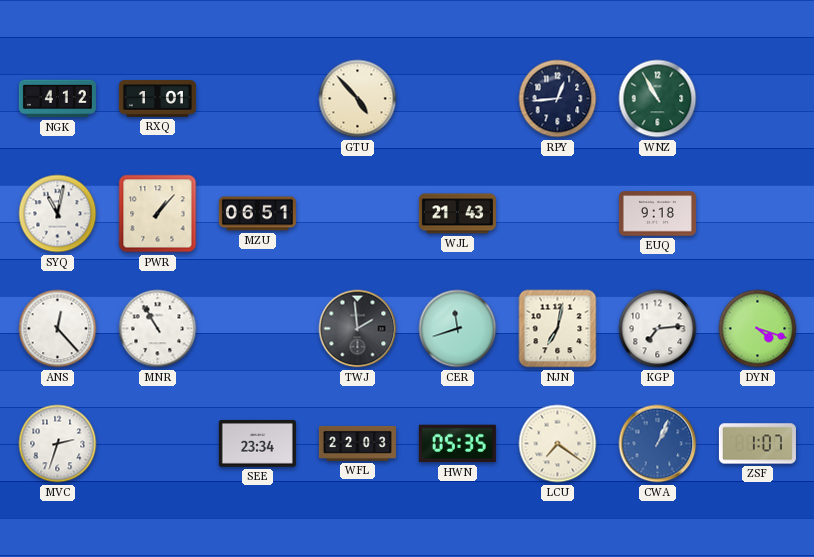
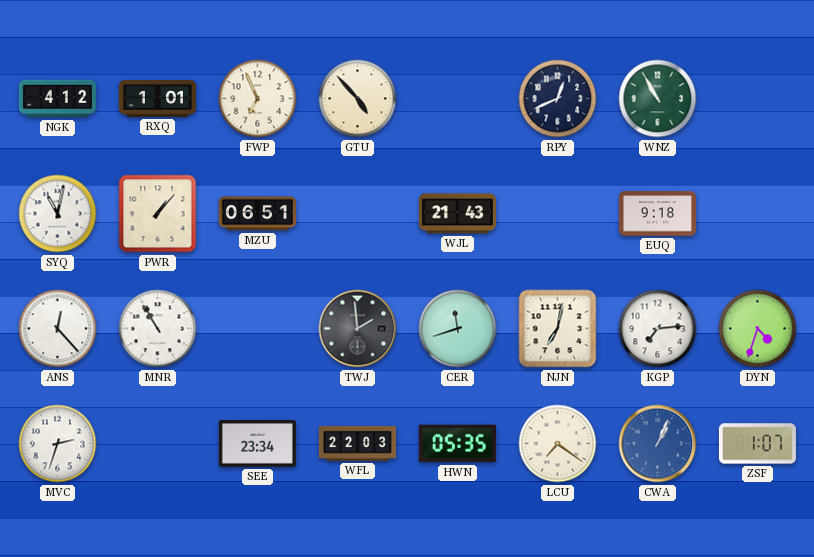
FWP: none -> 6:56 (258, 99)
RPY: 12:44 -> 12:41 (558, 99)
DYN: 4:18 -> 4:33 (758, 329)
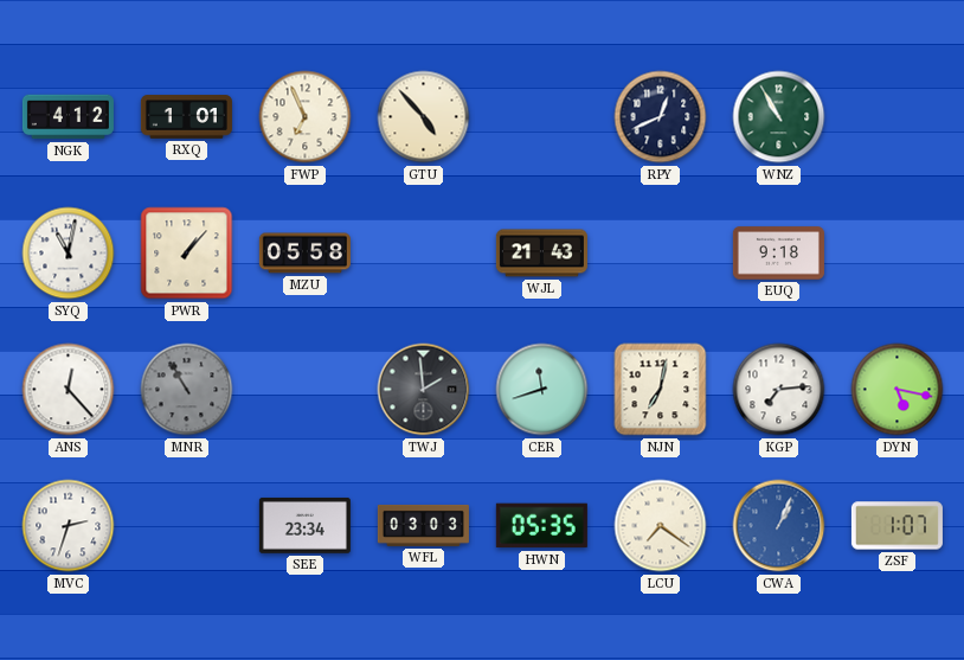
MZU: 06:51 -> 05:58 (304, 254)
MNR dial: white -> grey (187, 390)
DYN: 4:33 -> 5:17 (898, 390)
WFL: 22:03 -> 03:03 (423, 525)
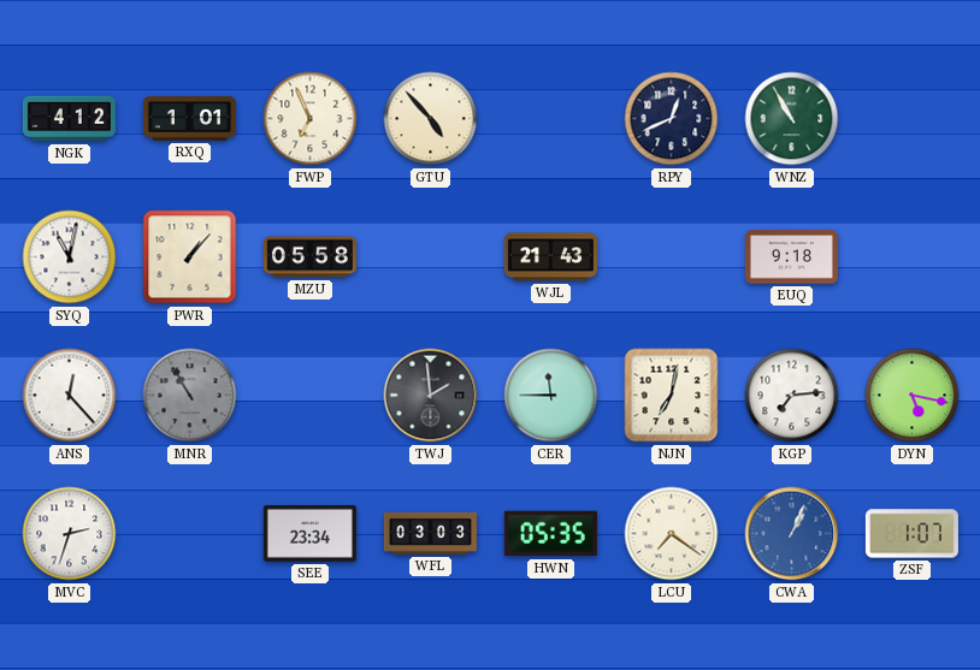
CER: 11:42 -> 11:45 (551, 396)
